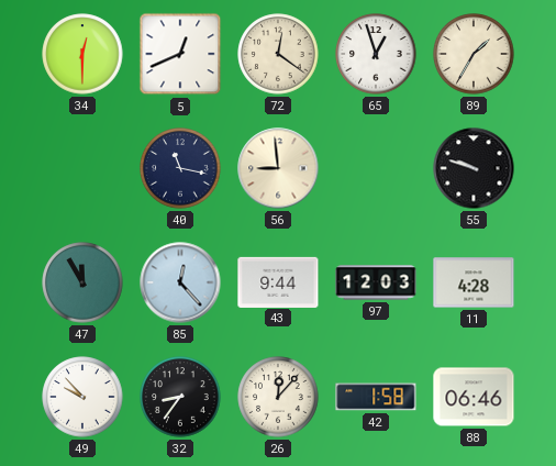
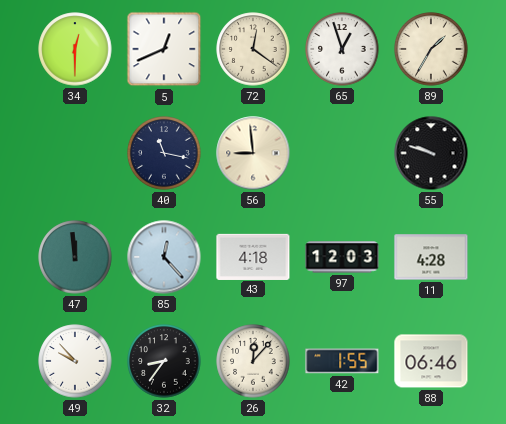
47: 11:55 -> 11:59 (75, 257)
43: 9:44 -> 4:18 (253, 256)
42: 1:58 -> 1:55 (342, 361)
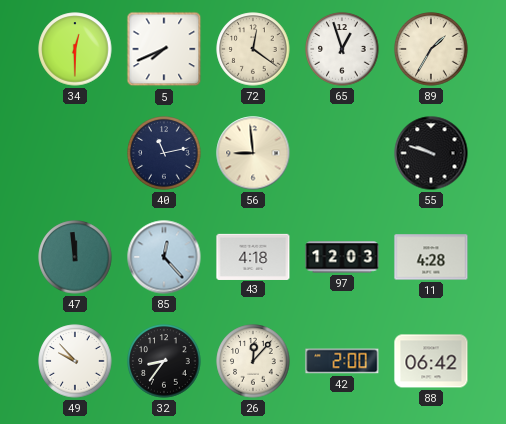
5: 12:41 -> 7:41 (164, 49)
40: 11:17 -> 11:13 (164, 153)
42: 1:55 -> 2:00 (342, 361)
88: 06:46 -> 06:42 (431, 361)
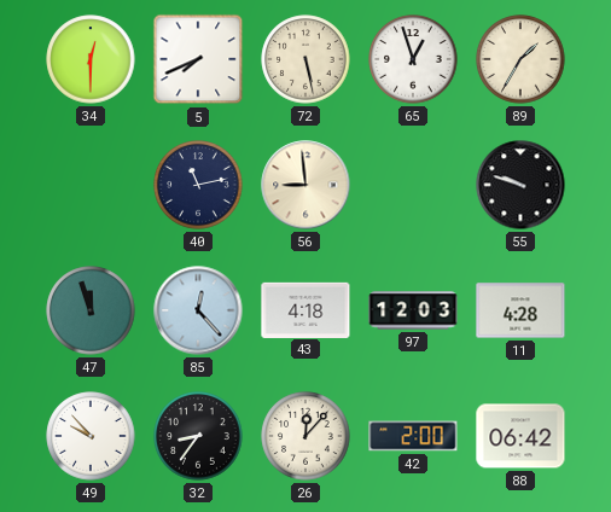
72: 12:21 -> 5:28 (305, 59)
47: 11:59 -> 11:57 (91, 310)
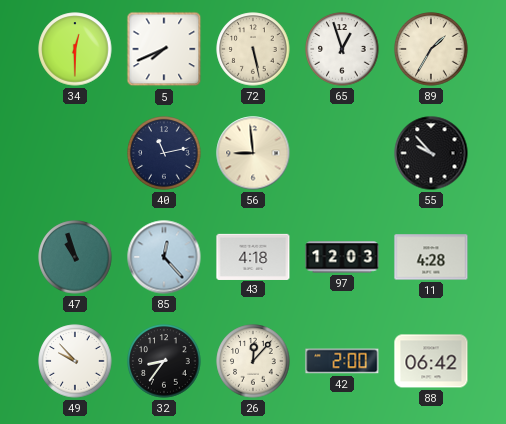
55: 9:48 -> 9:53 (431, 153)
47: 11:57 -> 10:57 (75, 257)
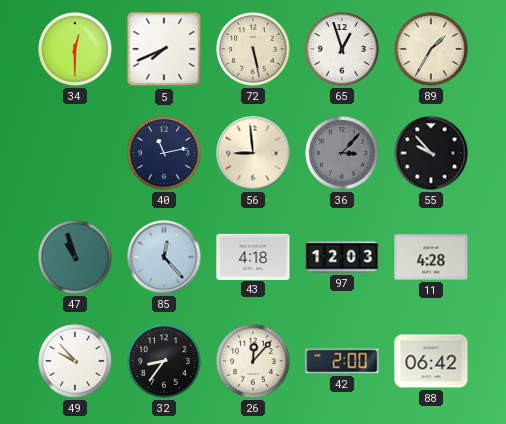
36: none -> 3:07 (342, 153)
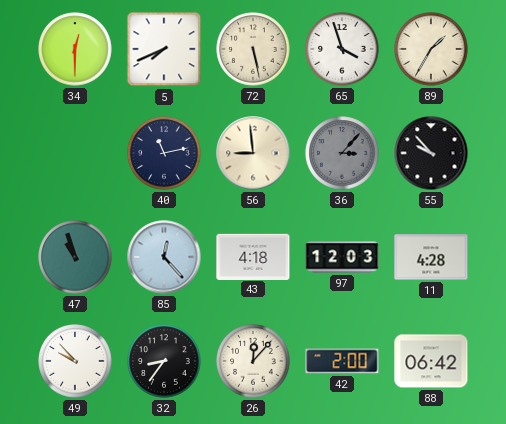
65: 12:57 -> 3:57 (342, 49)
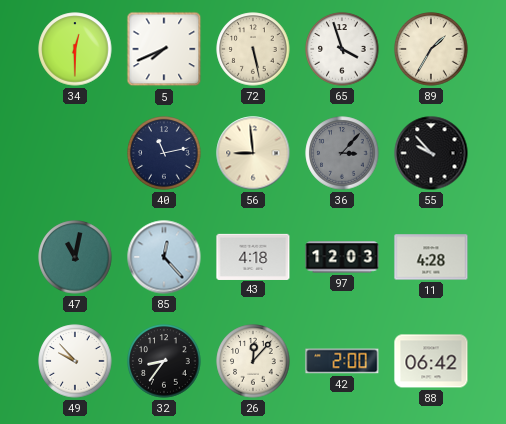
47: 10:57 -> 11:02 (75, 257)
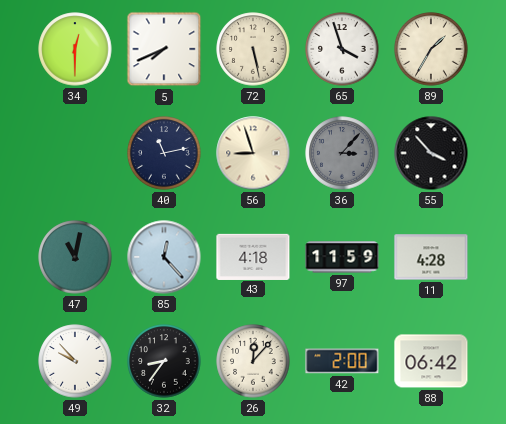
56: 8:59 -> 8:57 (253, 153)
55: 9:53 -> 3:53 (431, 153)
97: 12:03 -> 11:59 (342, 257)
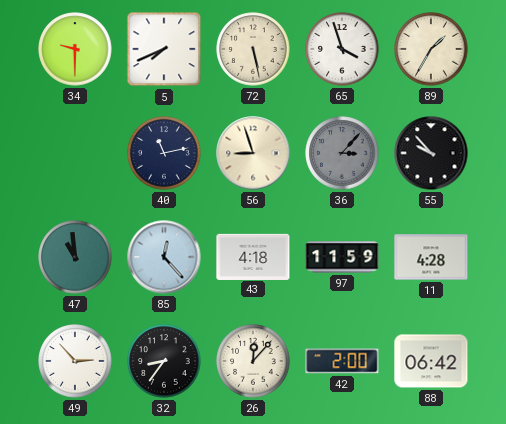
34: 12:30 -> 9:30 (75, 49)
55: 3:53 -> 9:53 (431, 153)
47: 11:02 -> 10:59 (75, 257)
49: 9:53 -> 2:53 (75, 361)
